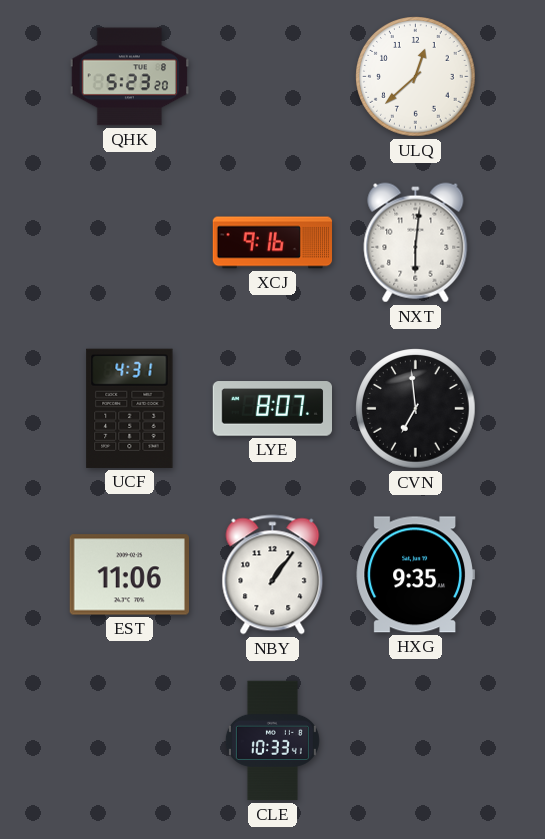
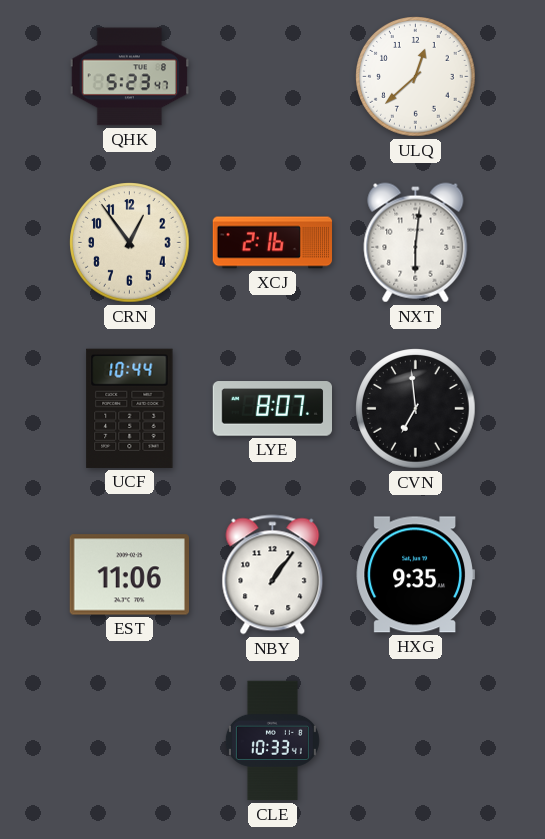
QHK: 5:23:20 -> 5:23:47 (129, 77)
CRN: none -> 12:54 (130, 243)
XCJ: 9:16 -> 2:16 (273, 243)
UCF: 4:31 -> 10:44 (130, 408)
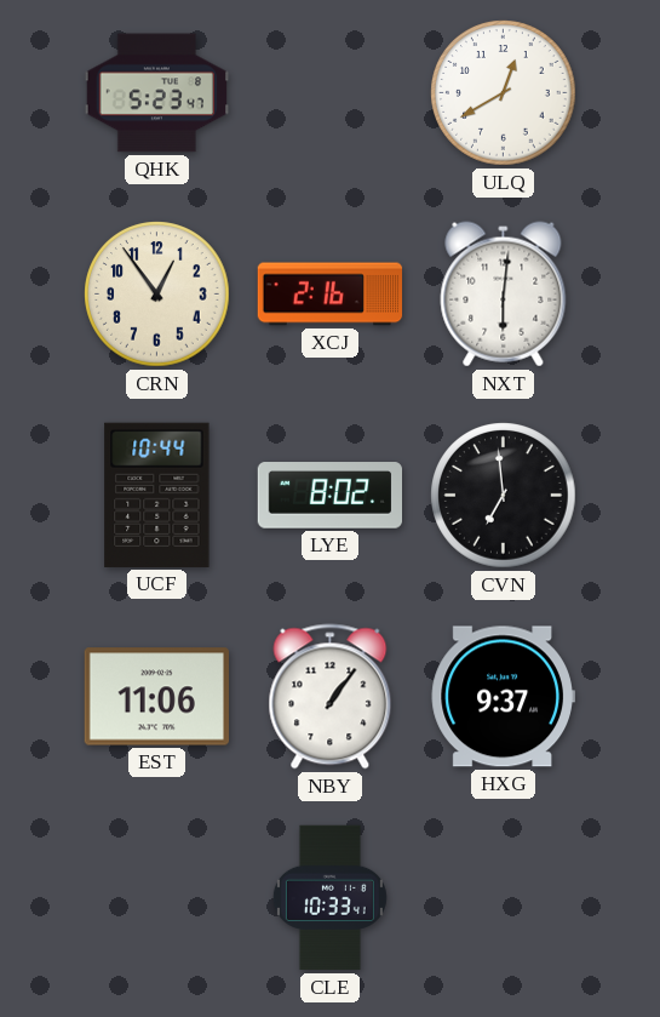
ULQ: 12:38 -> 12:40 (504, 93)
LYE: 8:07 -> 8:02 (329, 496)
HXG: 9:35 -> 9:37 (503, 697)
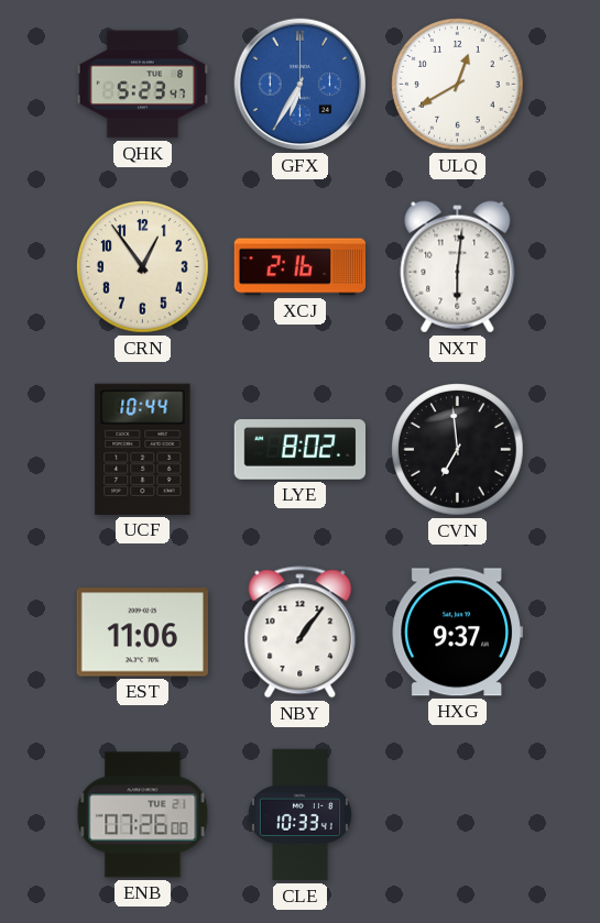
GFX: none -> 6:35 (301, 85)
ENB: none -> 07:26 (143, 815)
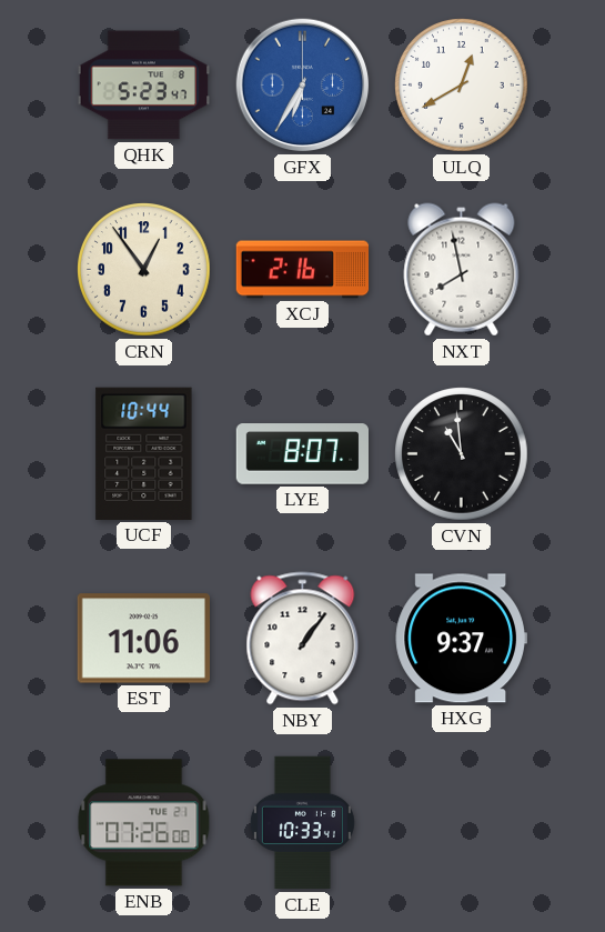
NXT: 6:01 -> 7:58 (462, 270)
LYE: 8:02 -> 8:07 (302, 454)
CVN: 6:59 -> 10:59 (462, 454)
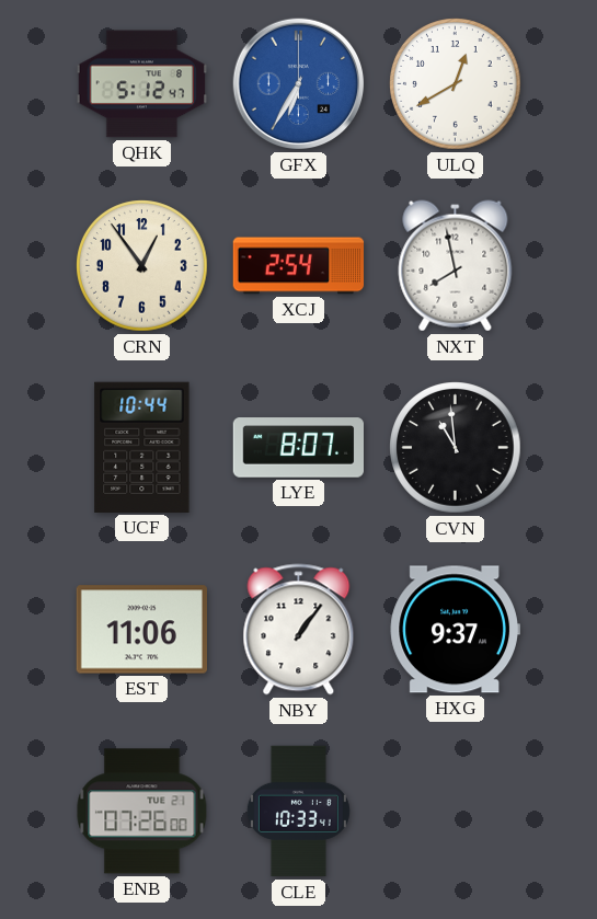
QHK: 5:23 -> 5:12 (141, 84)
XCJ: 2:16 -> 2:54 (299, 266)
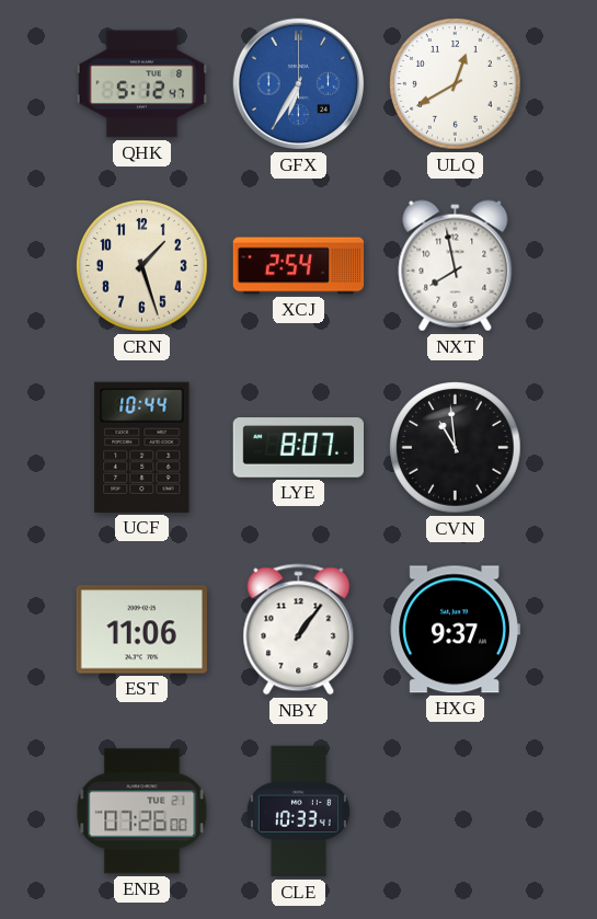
CRN: 12:54 -> 1:27 (142, 266)
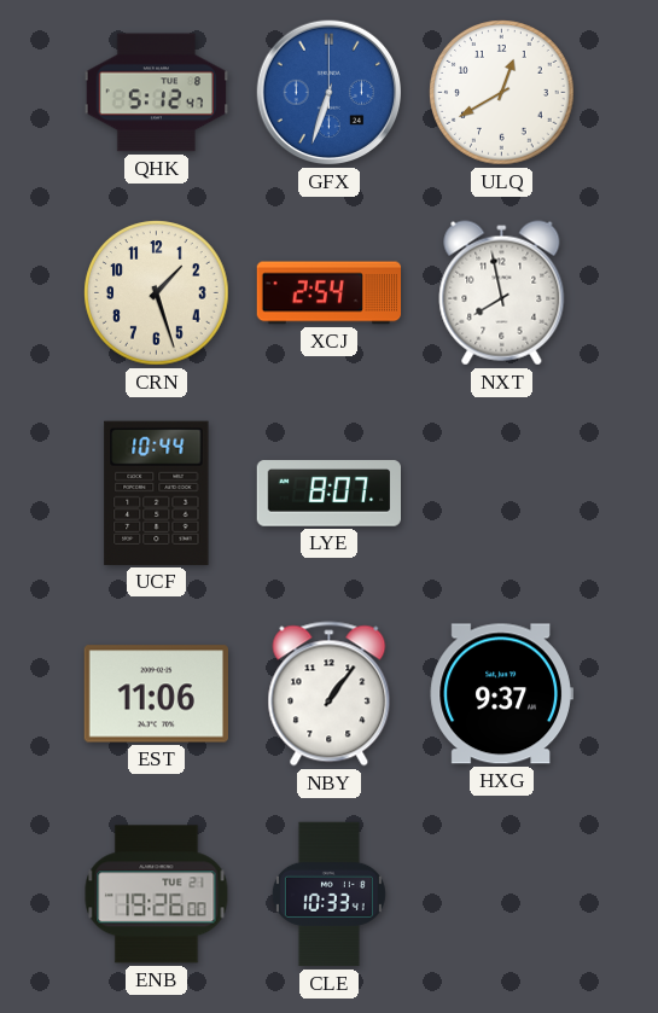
GFX: 6:35 -> 6:33 (330, 93)
CVN: 10:59 -> none (456, 448)
ENB: 07:26 -> 19:26 (157, 895)
